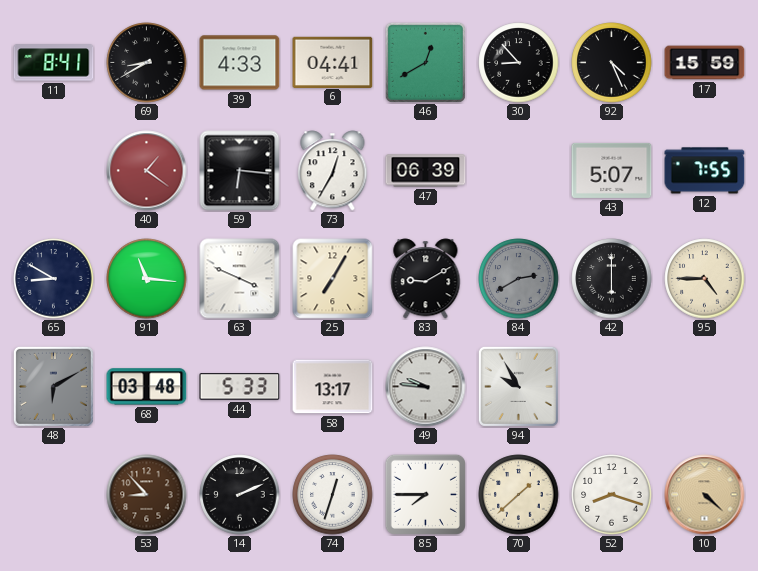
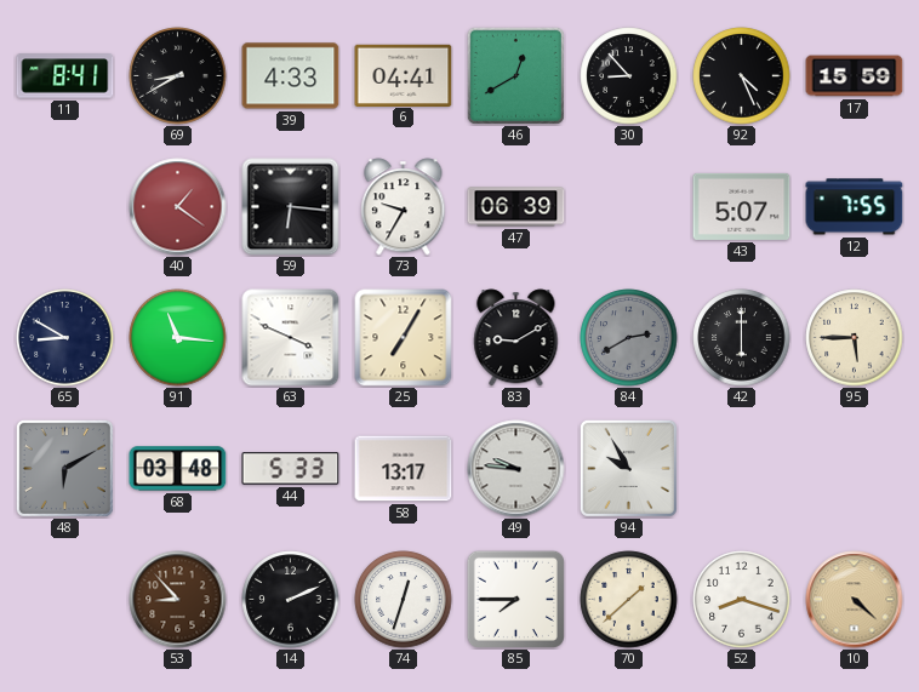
73: 12:35 -> 9:35 (404, 207)
95: 4:45 -> 5:45 (855, 338)
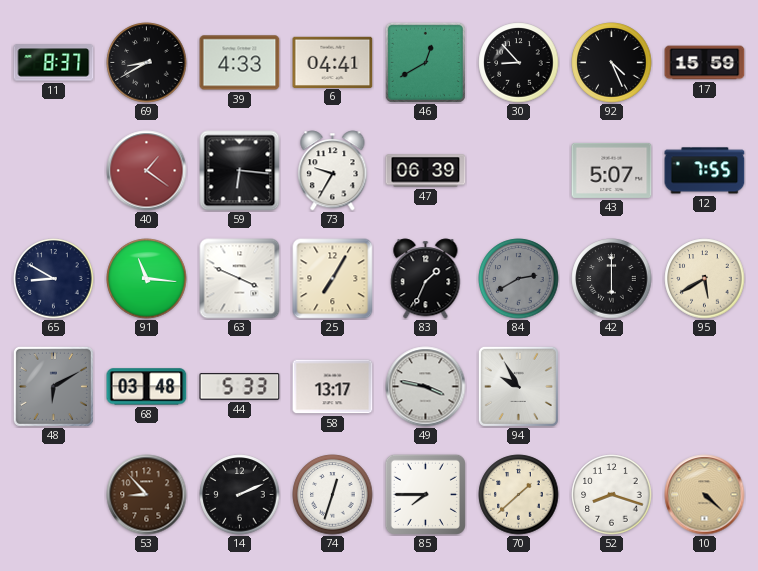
11: 8:41 -> 8:37 (54, 63)
83: 9:10 -> 1:34 (426, 279)
95: 5:45 -> 5:40 (705, 279)
49: 9:46 -> 3:47 (426, 387)
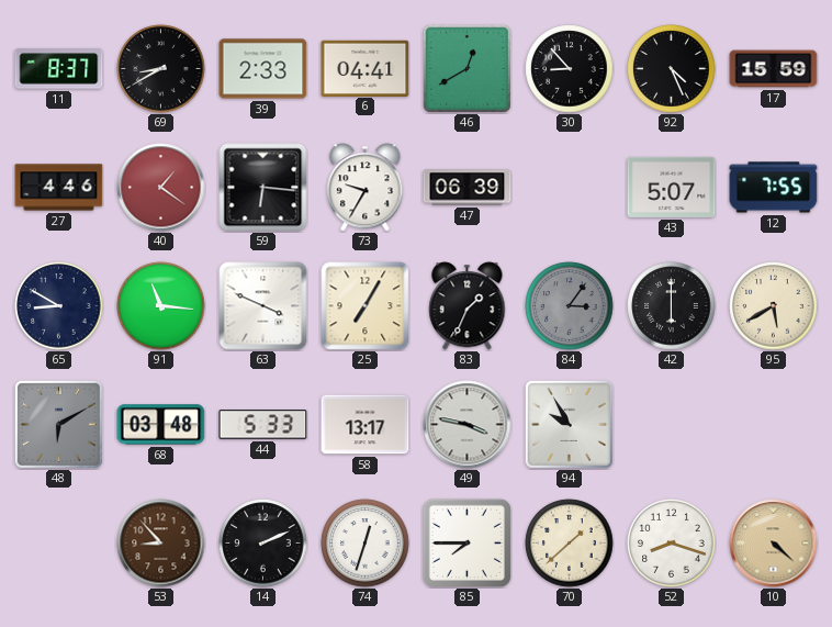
39: 4:33 -> 2:33 (263, 69)
27: none -> 4:46 (59, 188)
84: 2:40 -> 3:06 (570, 306)
